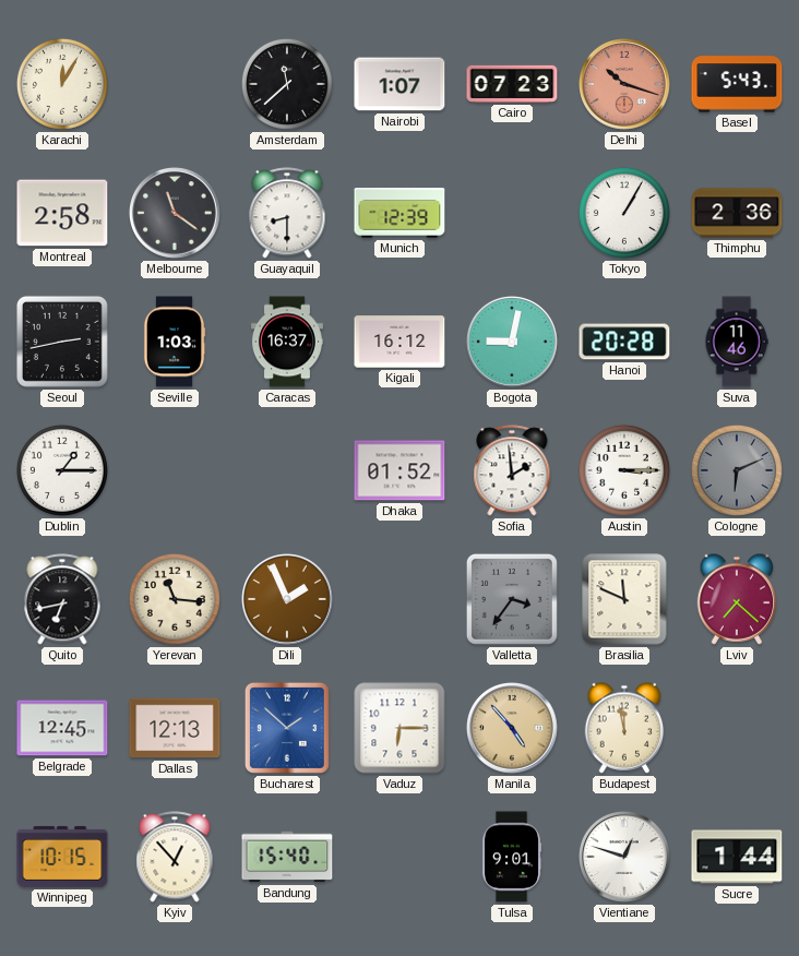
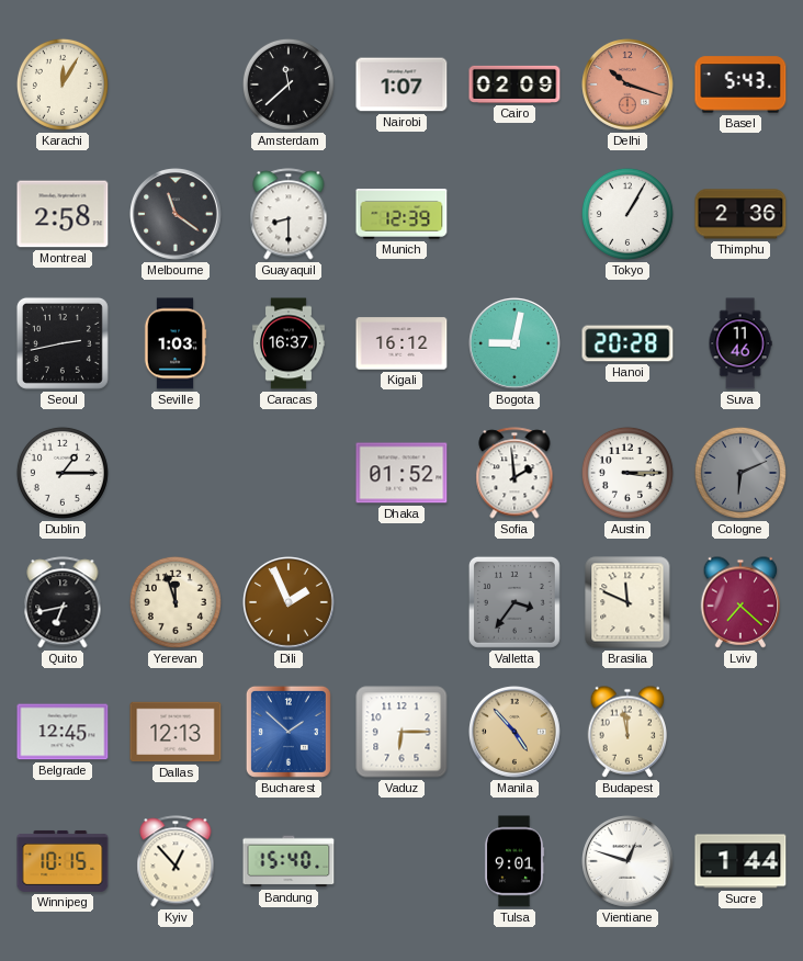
Cairo: 07:23 -> 02:09 (514, 84)
Yerevan: 11:16 -> 11:57 (176, 602)
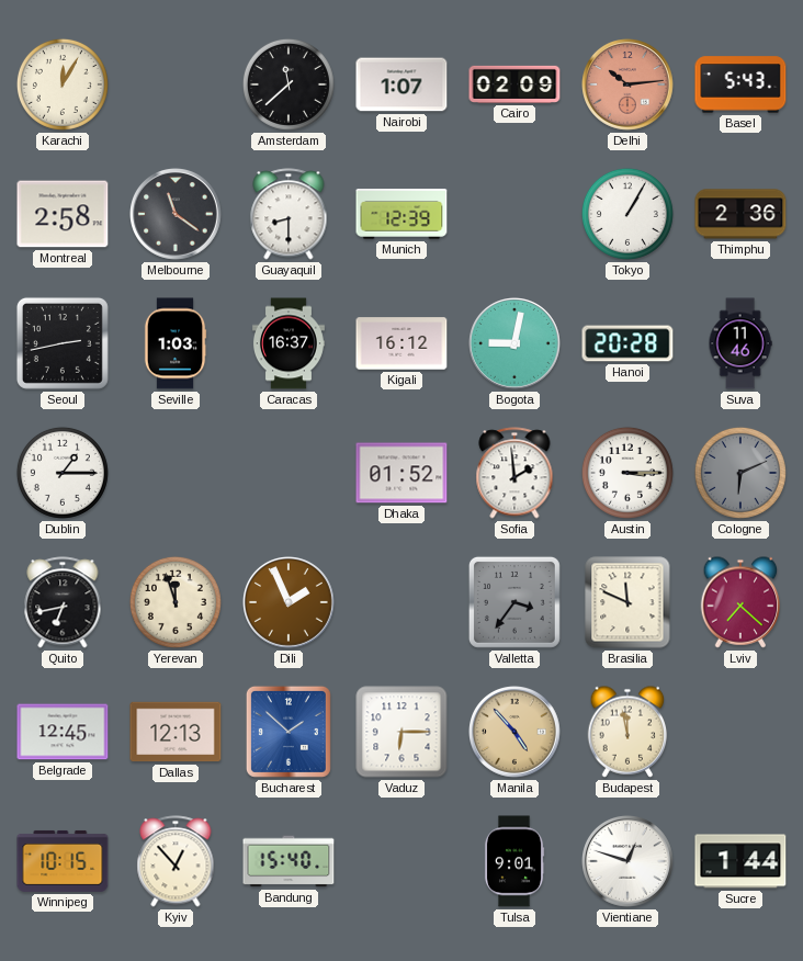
Delhi: 10:18 -> 10:14 (629, 86)
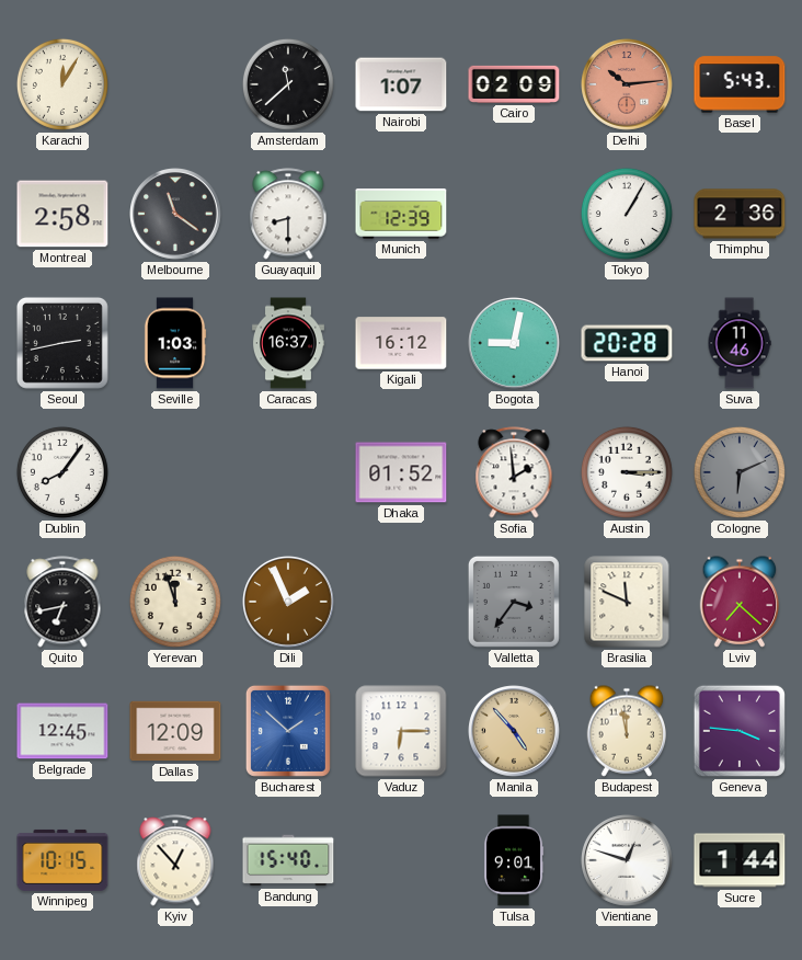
Dublin: 1:15 -> 8:06 (62, 472)
Dallas: 12:13 -> 12:09 (175, 731)
Geneva: none -> 3:46 (740, 731)
